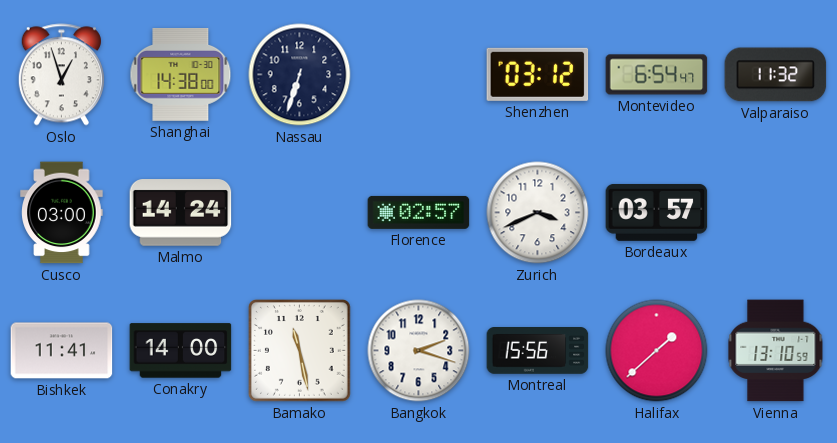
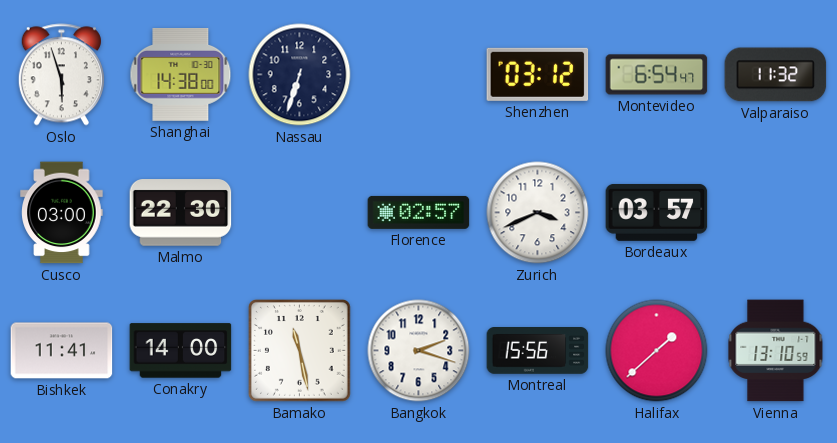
Oslo: 12:57 -> 5:57 (61, 75)
Malmo: 14:24 -> 22:30 (181, 213)
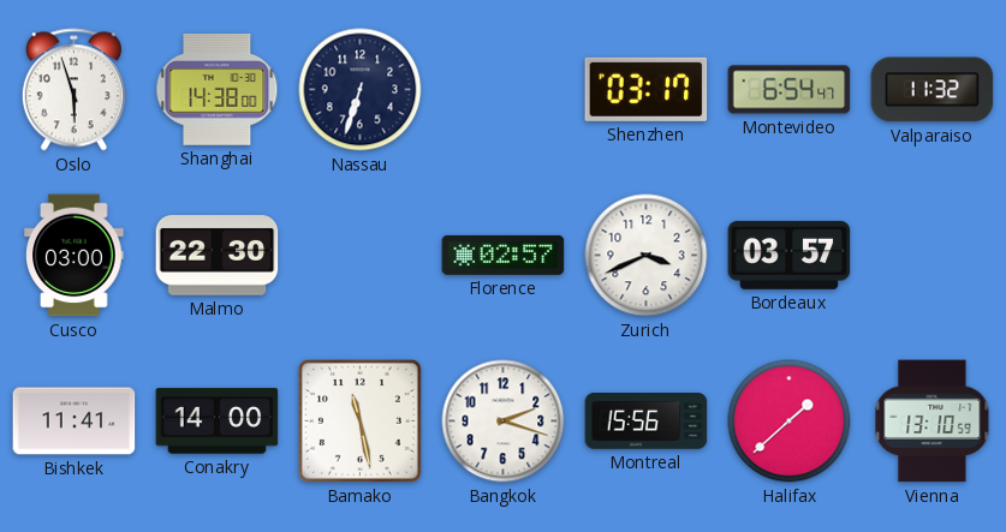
Shenzhen: 03:12 -> 03:17 (647, 89)
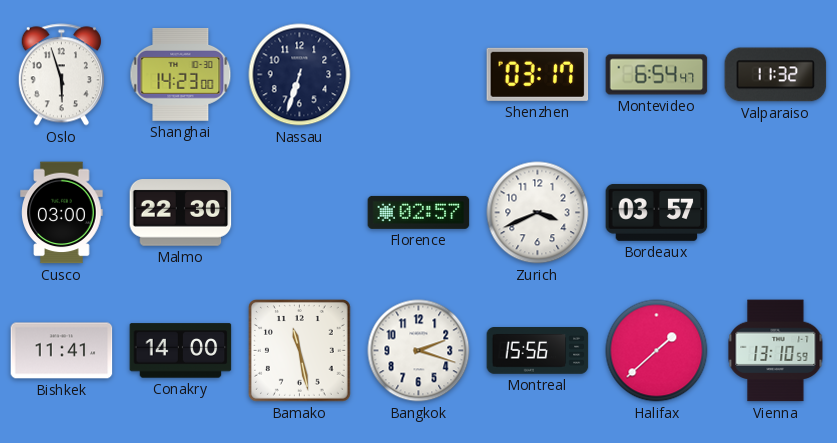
Shanghai: 14:38 -> 14:23 (181, 75)
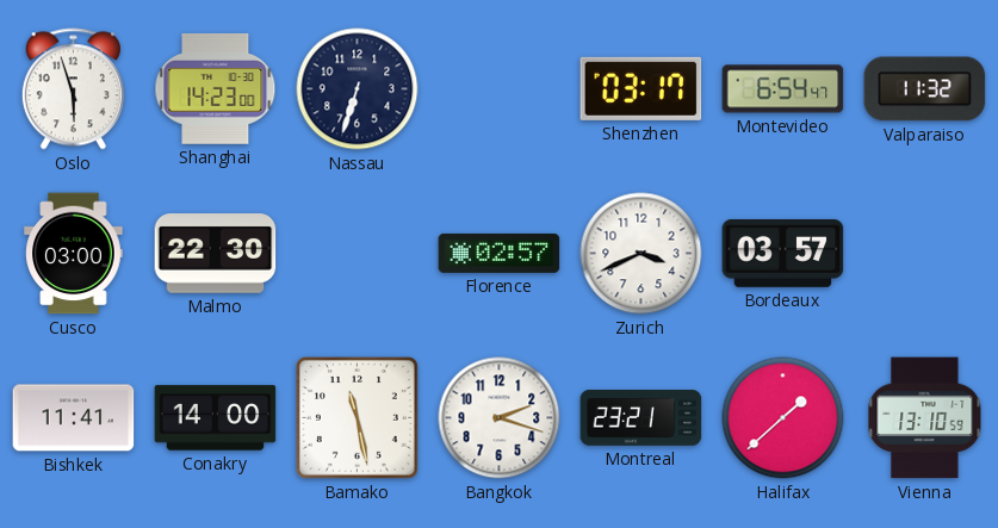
Montreal: 15:56 -> 23:21 (641, 418)
